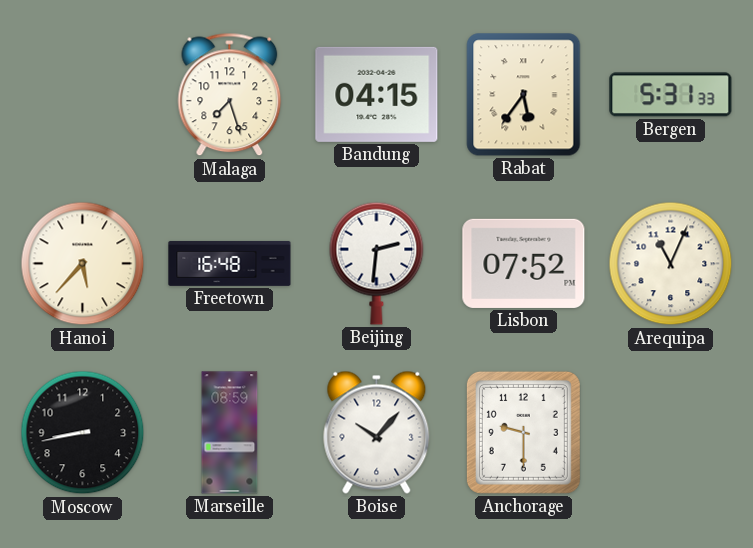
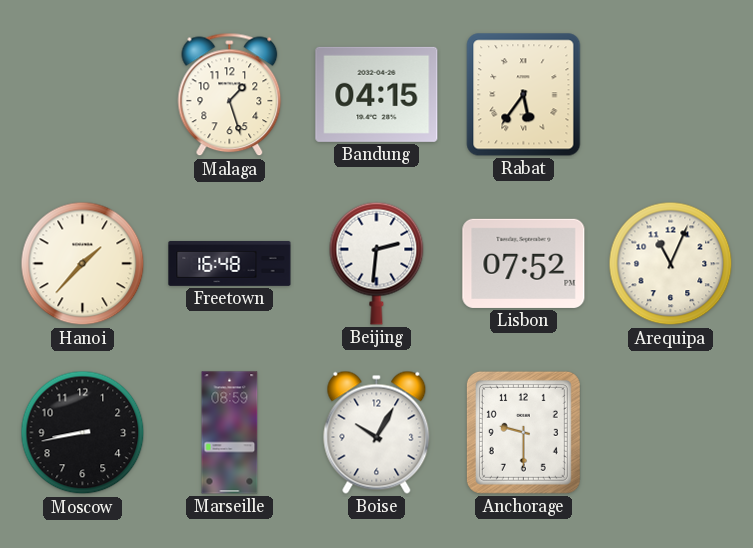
Malaga: 7:27 -> 1:27 (230, 95)
Bergen: 5:31 -> none (671, 95)
Hanoi: 5:37 -> 1:37 (83, 264)
Boise: 10:07 -> 10:05 (377, 432)
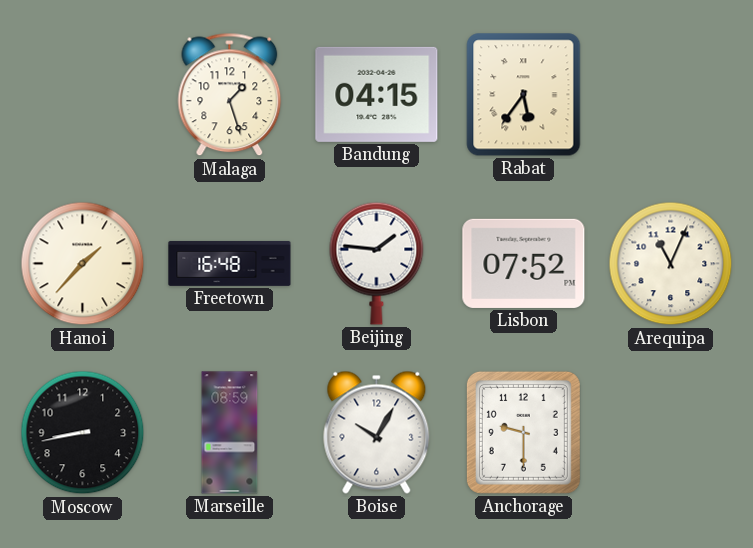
Beijing: 2:31 -> 1:46 (377, 263)
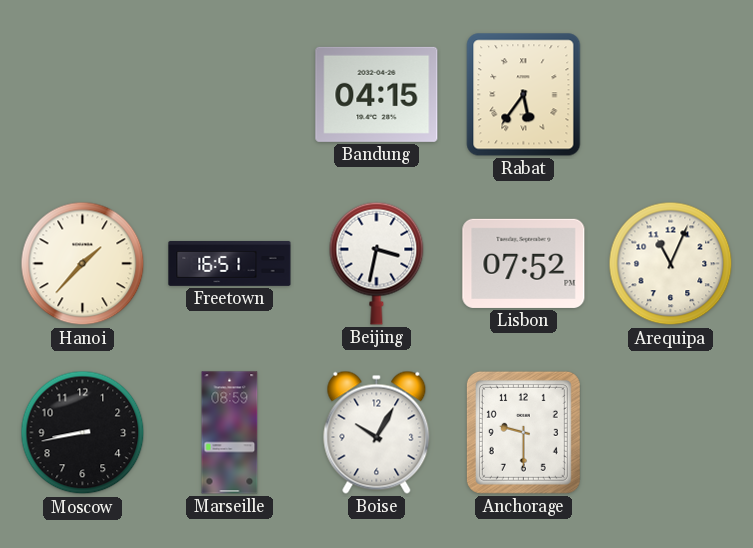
Malaga: 1:27 -> none (230, 95)
Freetown: 16:48 -> 16:51 (230, 263)
Beijing: 1:46 -> 3:32 (377, 263)
